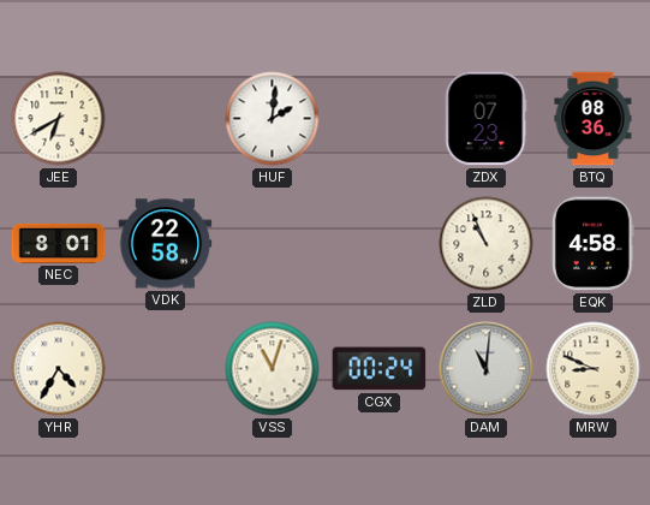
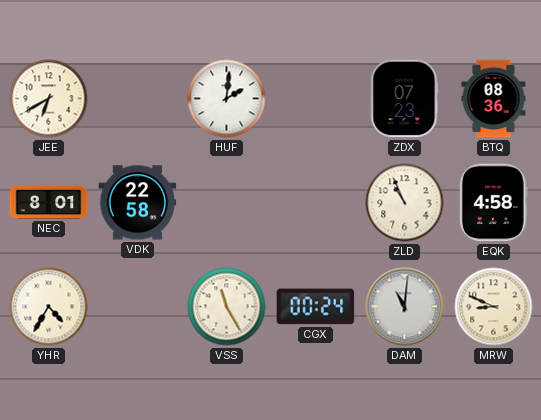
VSS: 11:03 -> 11:25 (227, 307)
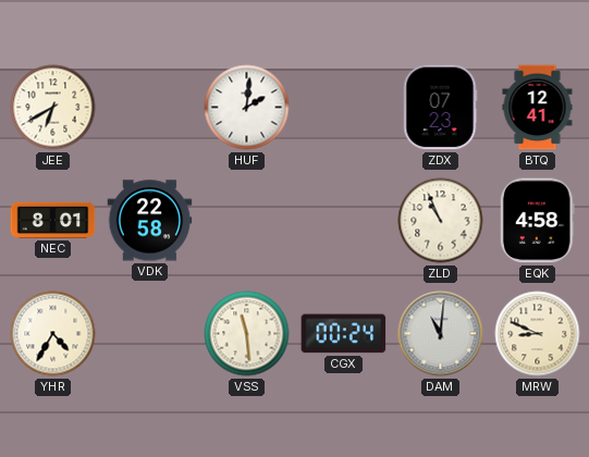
BTQ: 08:36 -> 12:41 (538, 108)
VSS: 11:25 -> 11:29 (247, 334)
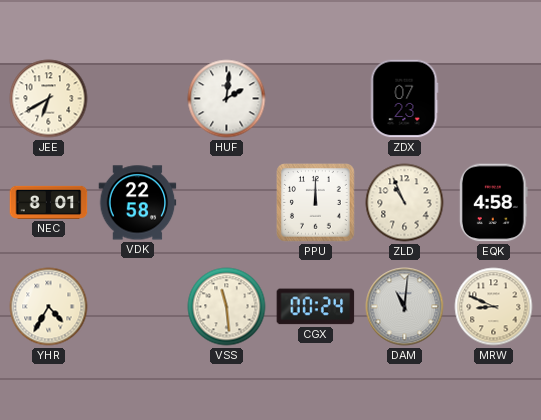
BTQ: 12:41 -> none (538, 108)
PPU: none -> 12:00 (316, 203)
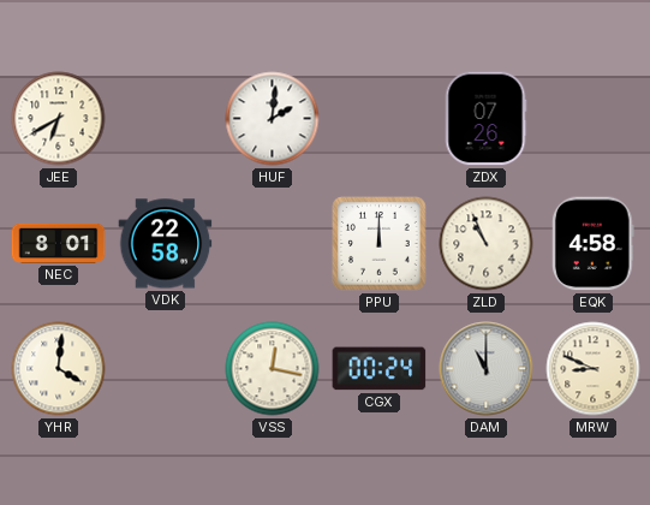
ZDX: 07:23 -> 07:26 (485, 119)
YHR: 4:35 -> 4:01 (59, 369)
VSS: 11:29 -> 12:17 (273, 369)
DAM: 11:01 -> 11:00 (487, 369)
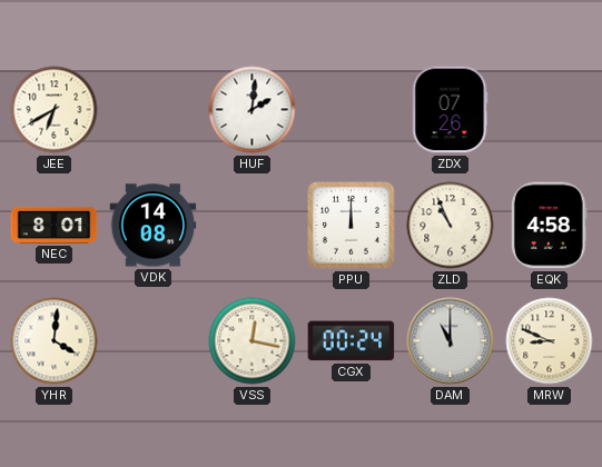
VDK: 22:58 -> 14:08 (154, 226)
